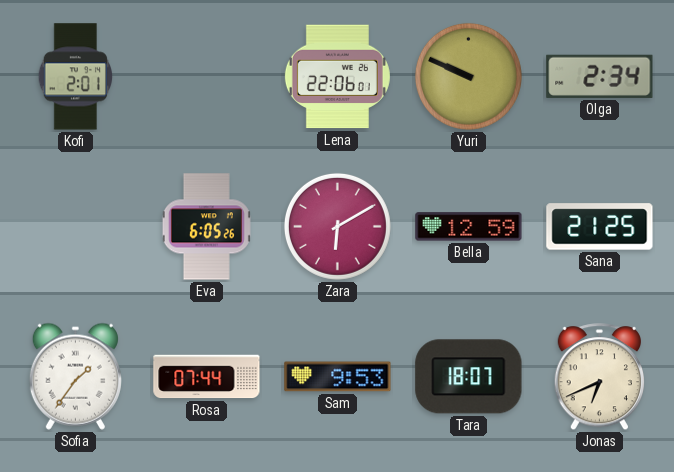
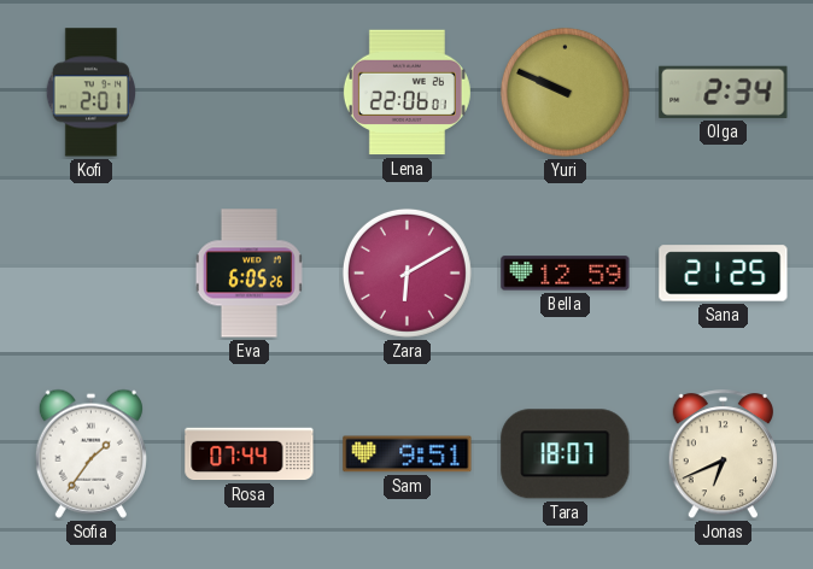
Sam: 9:53 -> 9:51 (408, 454)
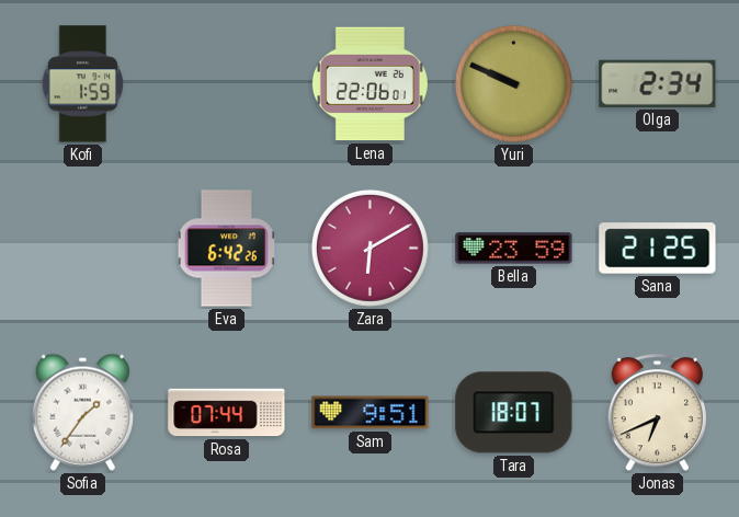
Kofi: 2:01 -> 1:59 (82, 84)
Eva: 6:05 -> 6:42 (226, 249)
Bella: 12:59 -> 23:59 (514, 249)
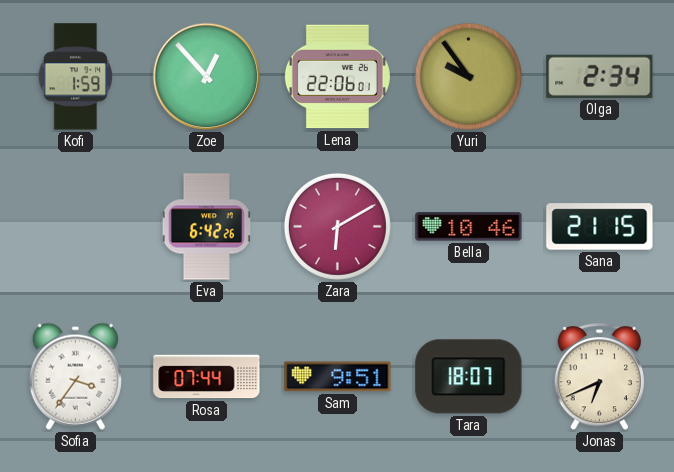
Zoe: none -> 12:53 (207, 77)
Yuri: 9:49 -> 9:54 (468, 76)
Bella: 23:59 -> 10:46 (469, 227)
Sana: 21:25 -> 21:15 (600, 227)
Sofia: 1:36 -> 3:36 (75, 376)
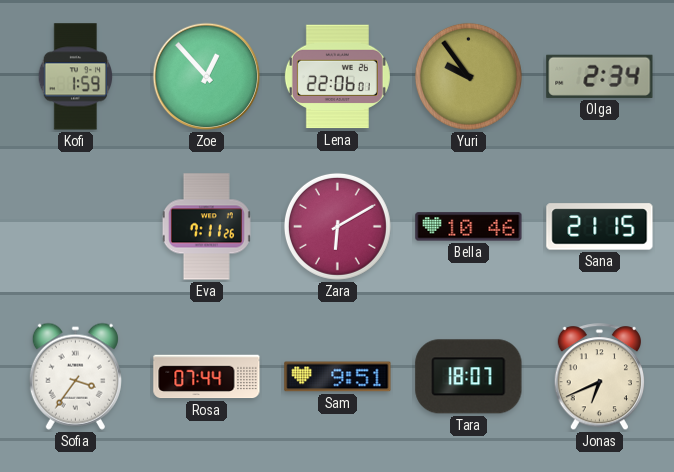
Eva: 6:42 -> 7:11 (206, 227)
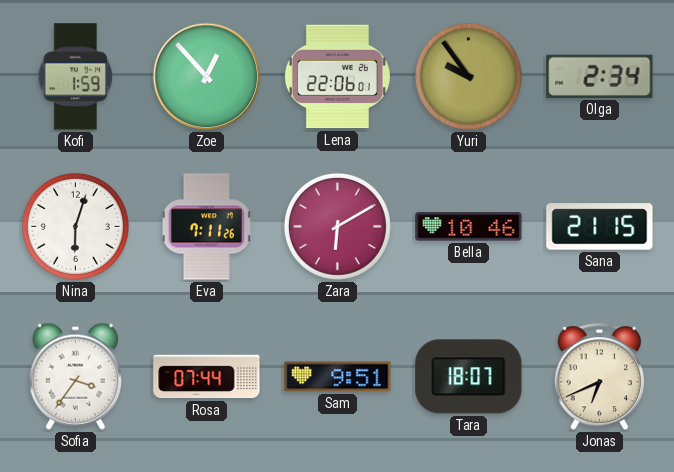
Nina: none -> 6:03 (75, 226)
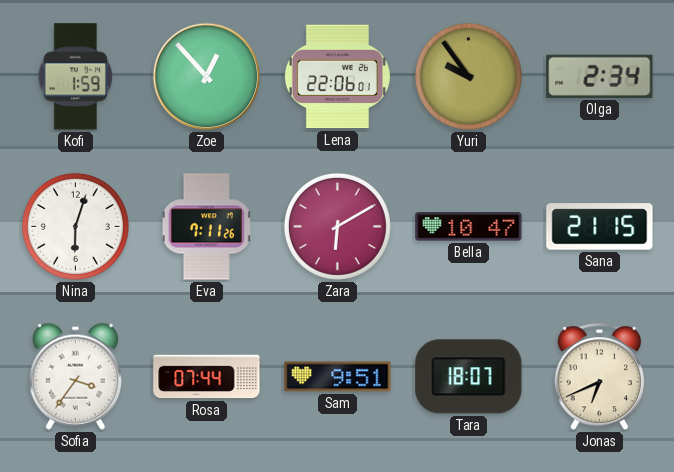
Bella: 10:46 -> 10:47 (469, 227)
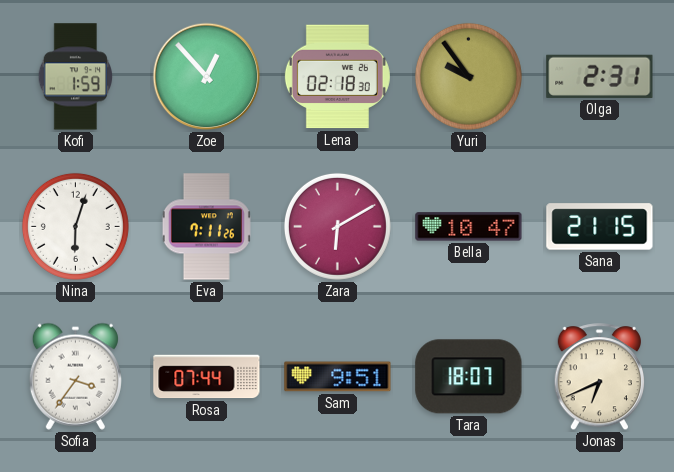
Lena: 22:06 -> 02:18 (337, 77)
Olga: 2:34 -> 2:31 (600, 76)
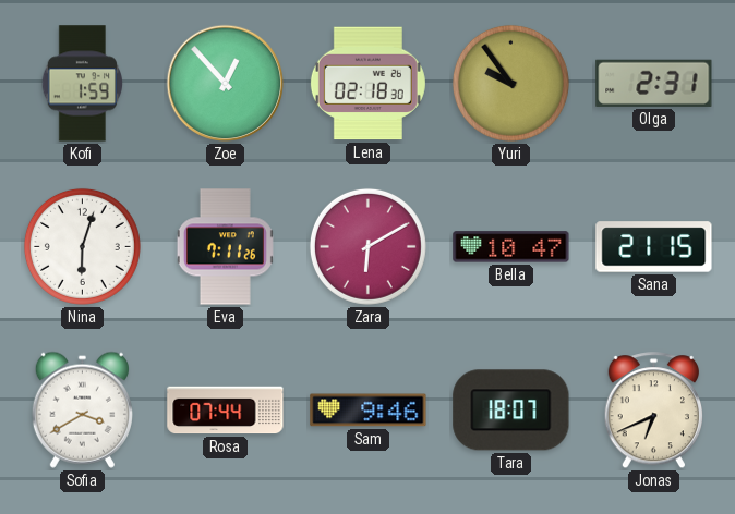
Sofia: 3:36 -> 3:40 (82, 409)
Sam: 9:51 -> 9:46 (369, 411)
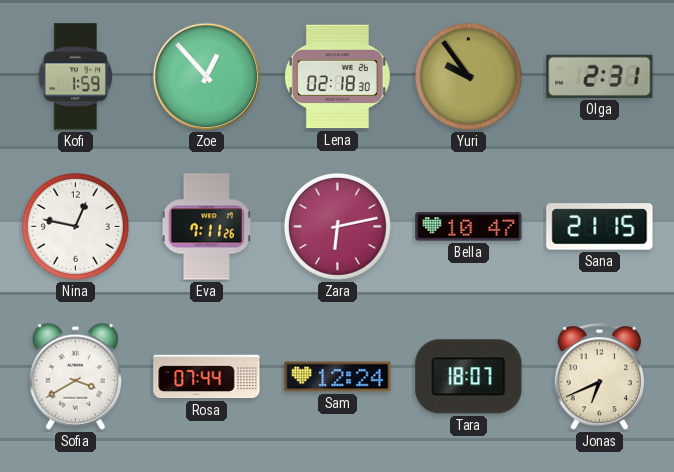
Nina: 6:03 -> 12:47 (75, 226)
Zara: 6:10 -> 6:13 (337, 226)
Sam: 9:46 -> 12:24 (338, 377)
